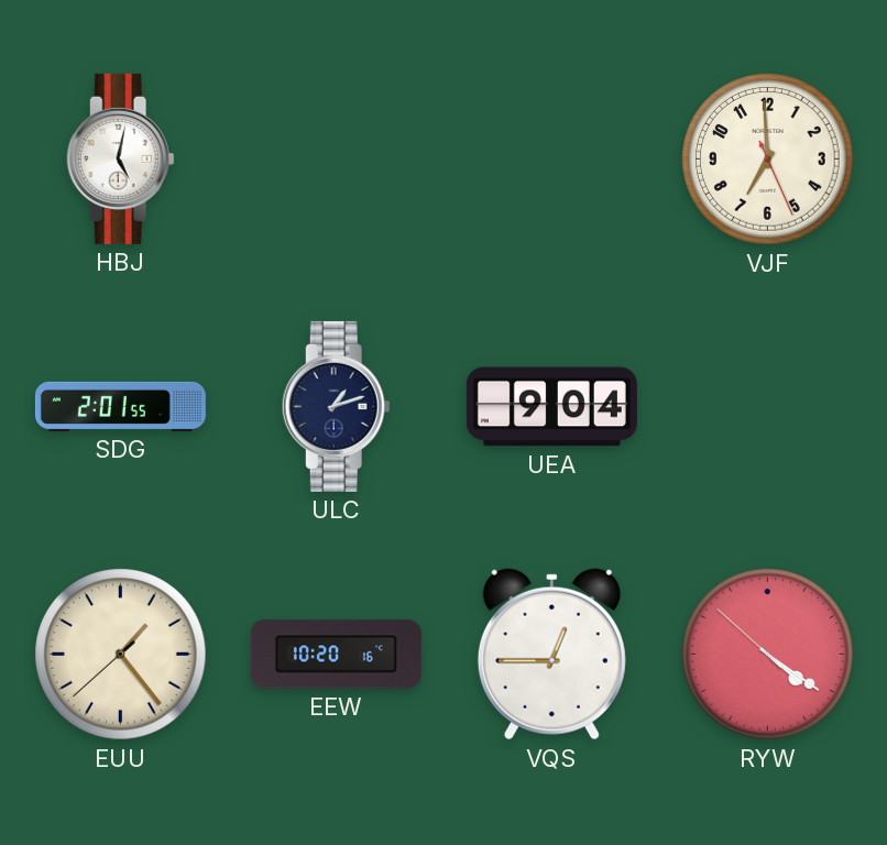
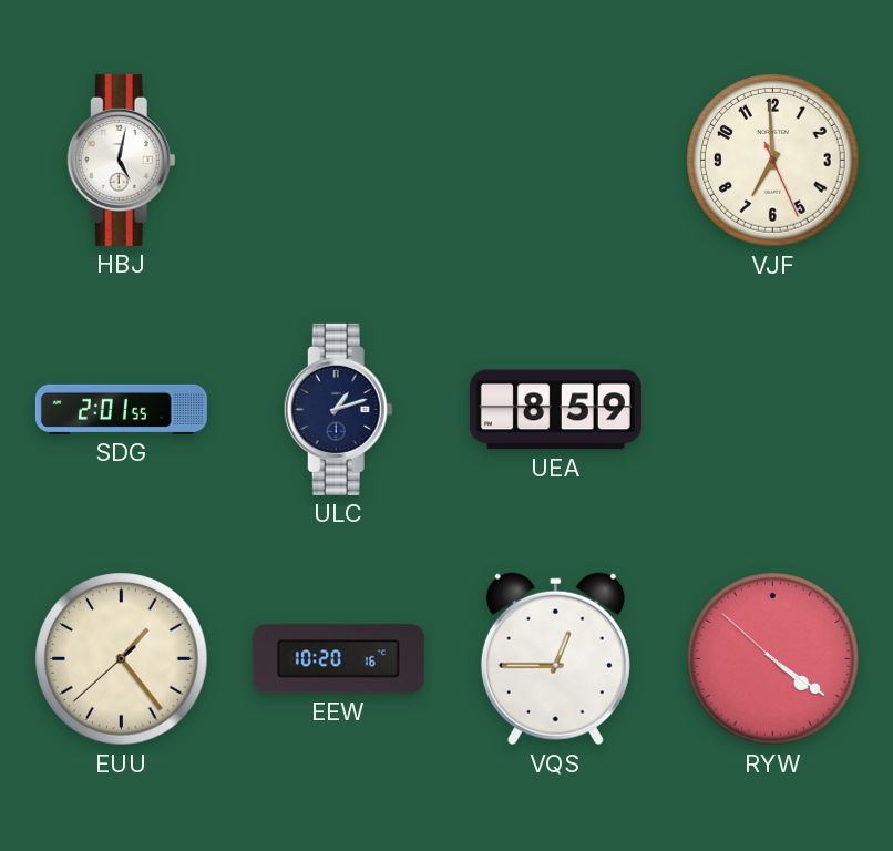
UEA: 9:04 -> 8:59 (555, 410)
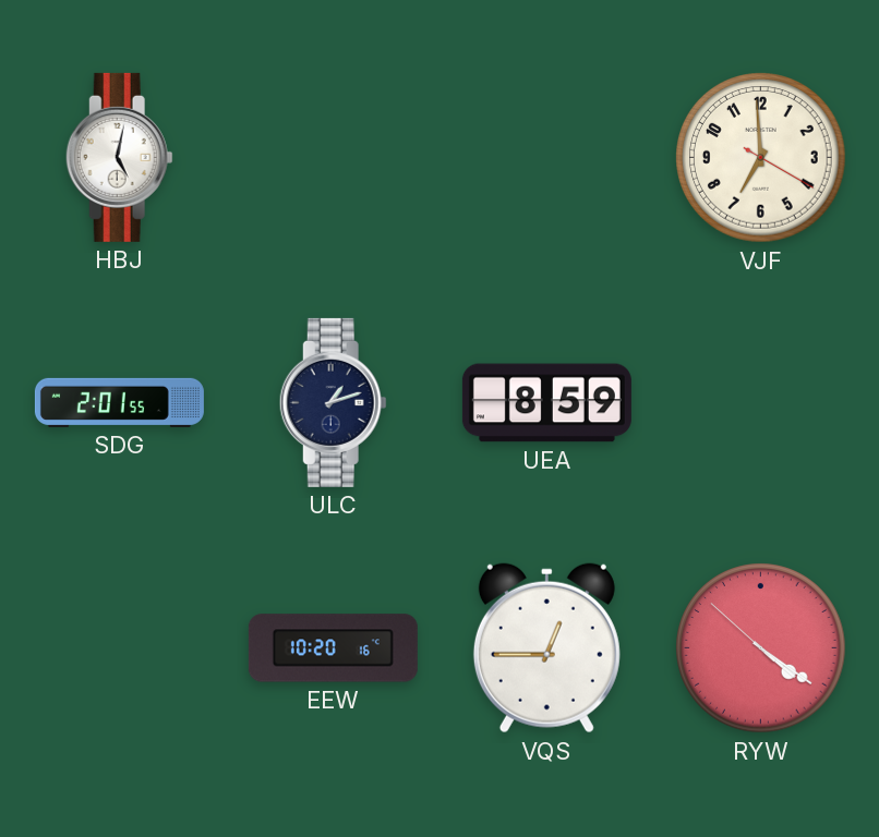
VJF: 6:59:26 -> 6:59:20 (761, 158)
EUU: 1:23 -> none (122, 659)
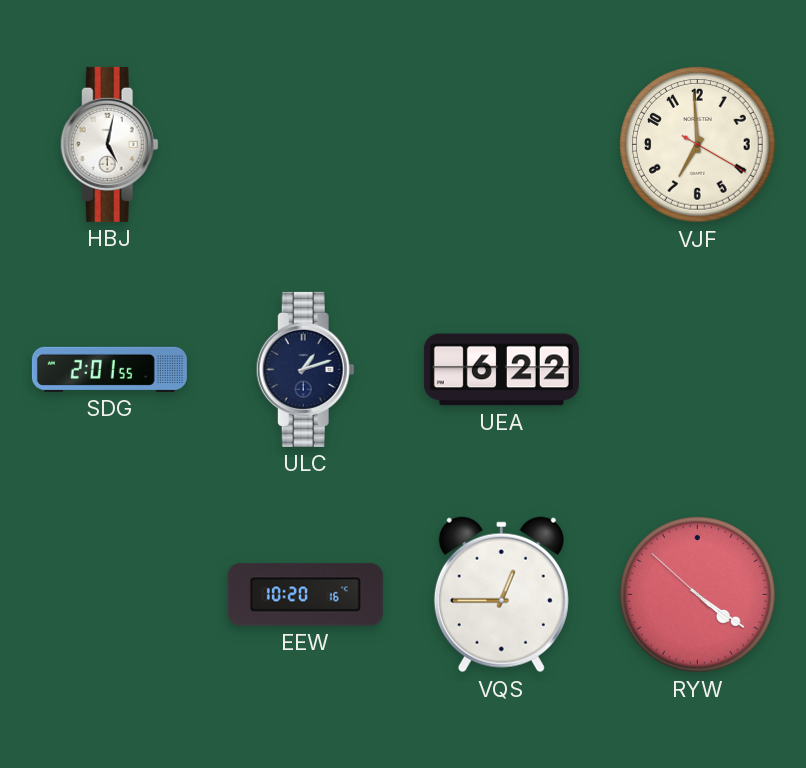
UEA: 8:59 -> 6:22 (501, 370)
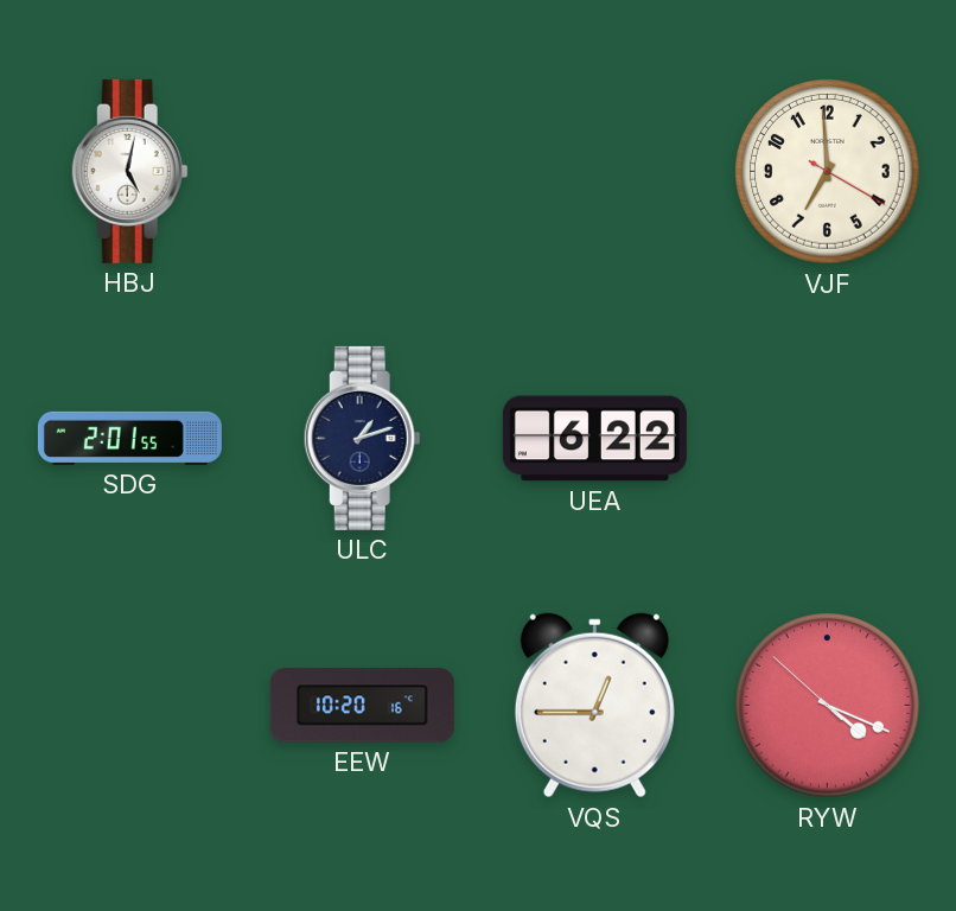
RYW: 4:20 -> 4:18 (828, 706)
